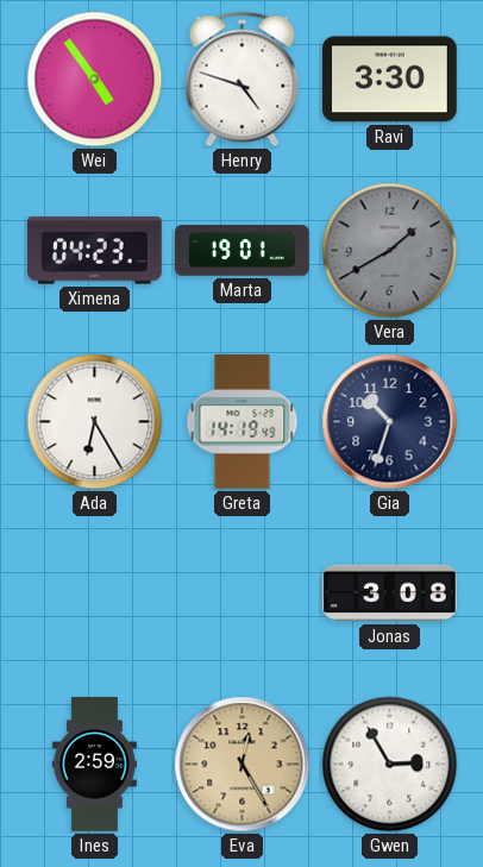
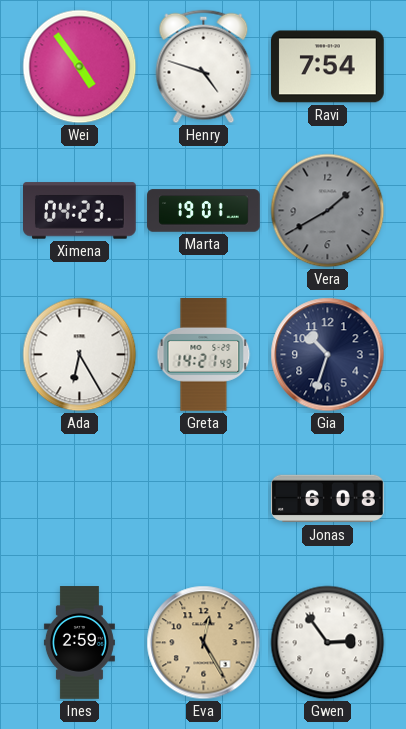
Ravi: 3:30 -> 7:54 (328, 67)
Greta: 14:19 -> 14:21 (204, 355)
Jonas: 3:08 -> 6:08 (328, 499)
Gwen: 2:55 -> 2:54 (328, 643)
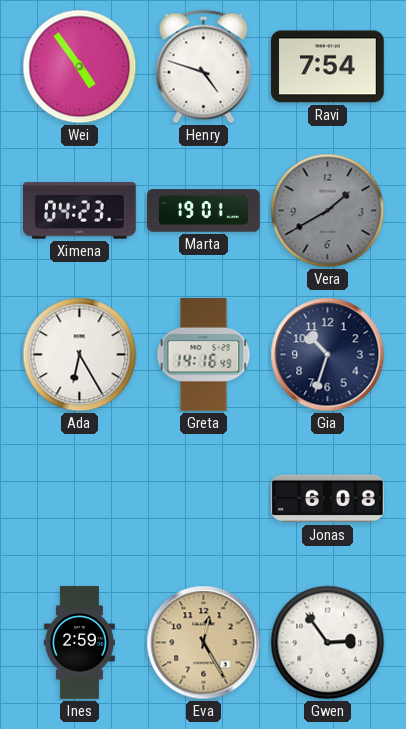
Greta: 14:21 -> 14:16 (204, 355)
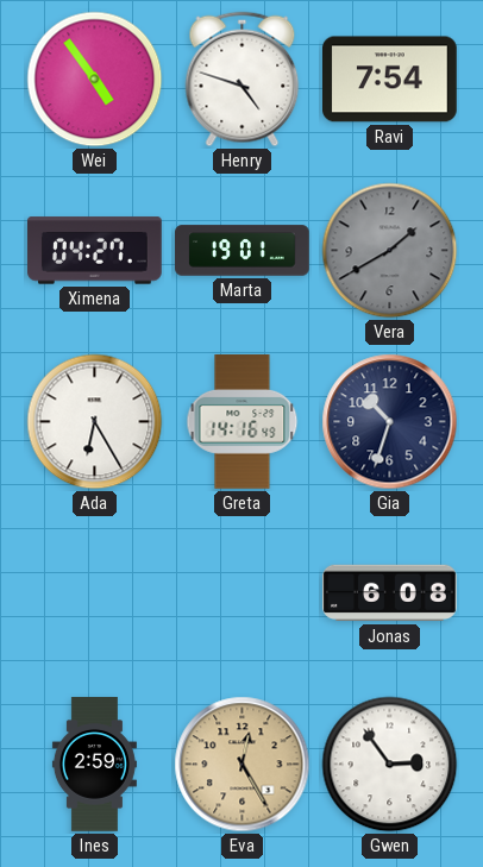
Ximena: 04:23 -> 04:27 (95, 251)
